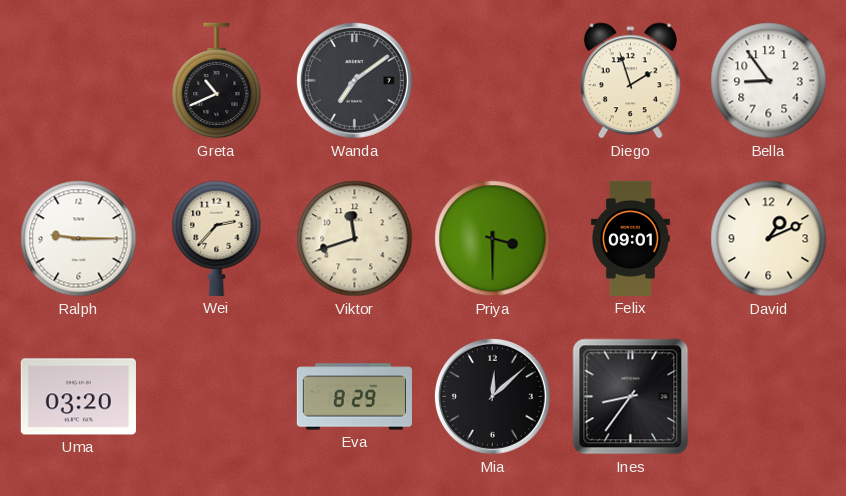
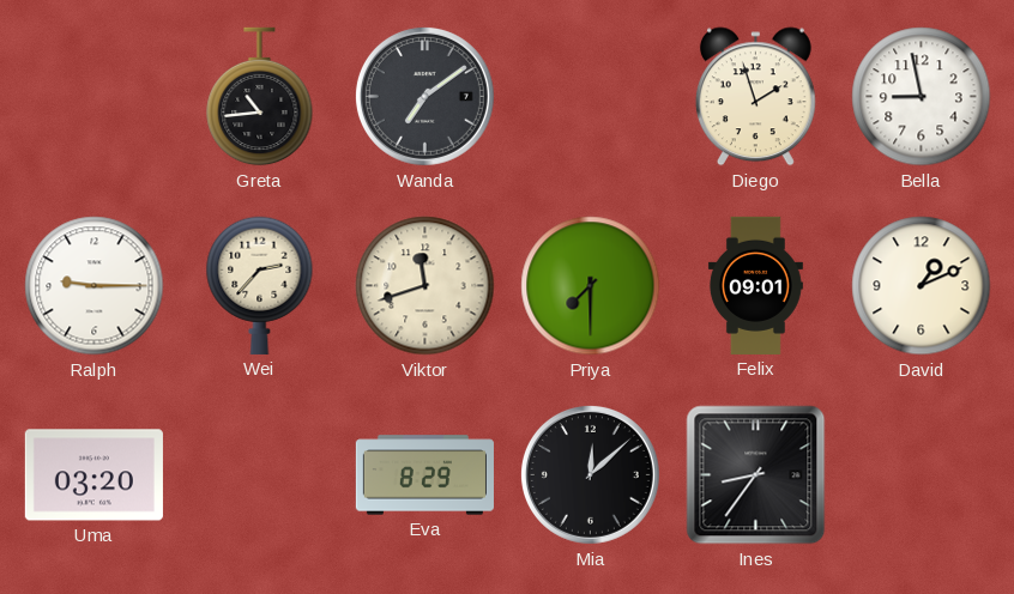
Greta: 10:41 -> 10:44 (260, 97)
Bella: 8:54 -> 8:58 (922, 97)
Priya: 3:30 -> 7:30 (591, 286)
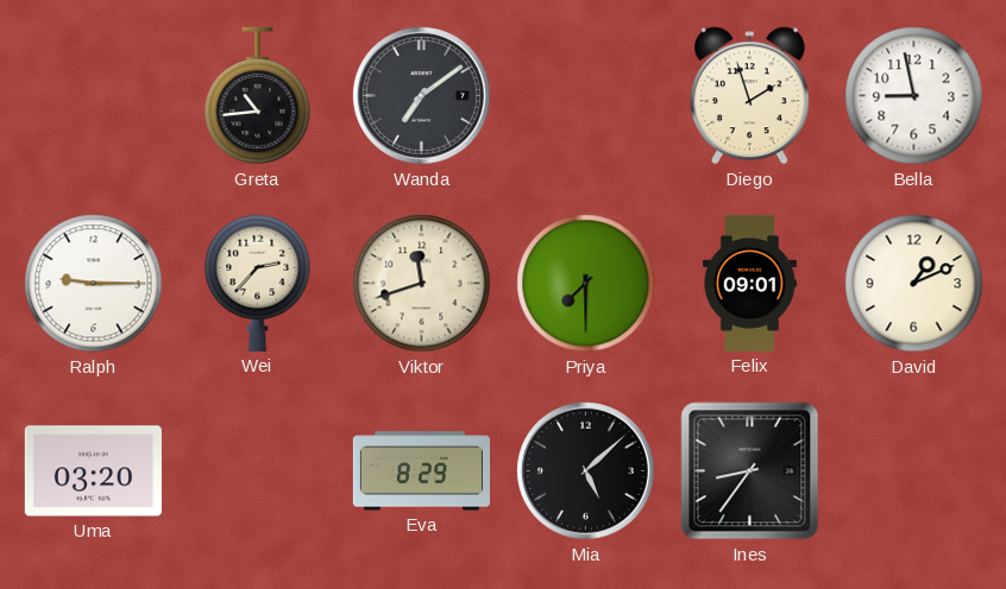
Mia: 12:08 -> 5:08 (585, 470)
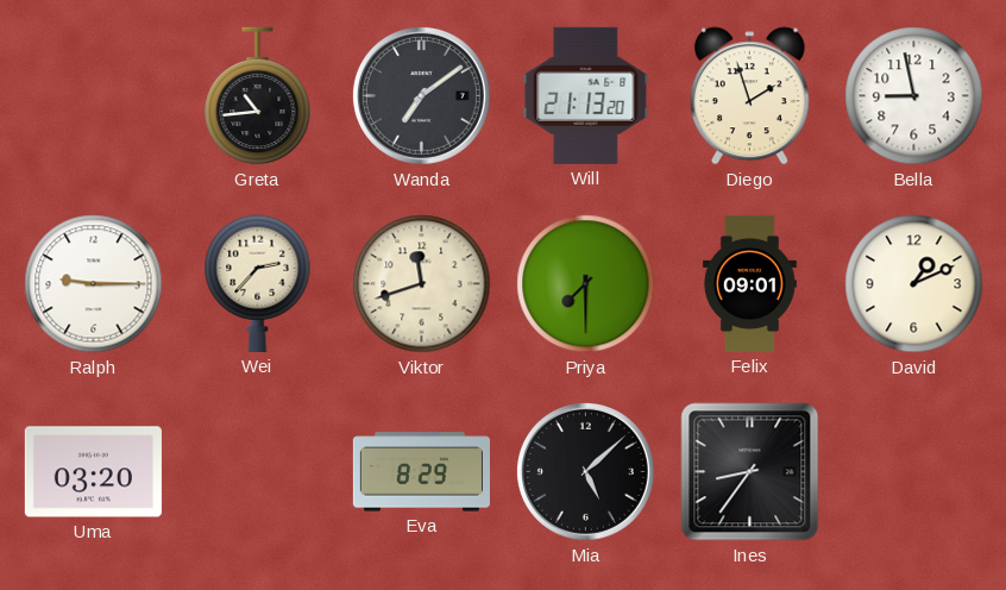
Will: none -> 21:13 (586, 95)
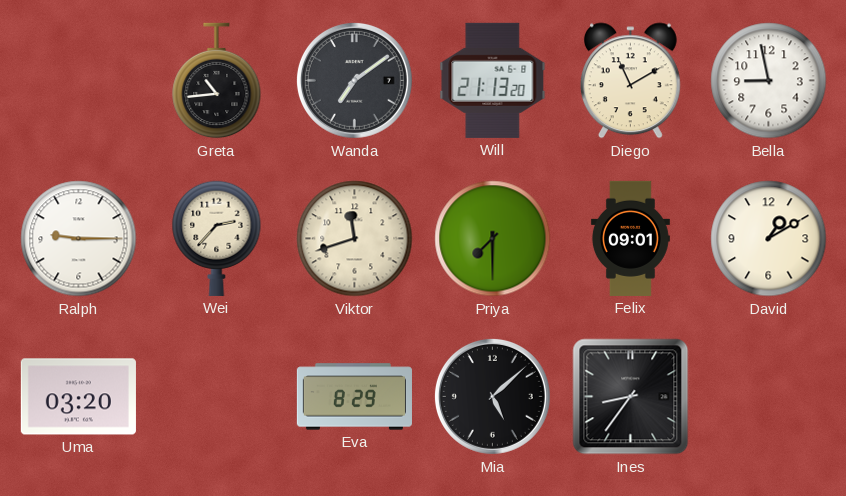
Diego: 1:57 -> 11:10 (630, 81)
David: 1:11 -> 1:10 (769, 239)
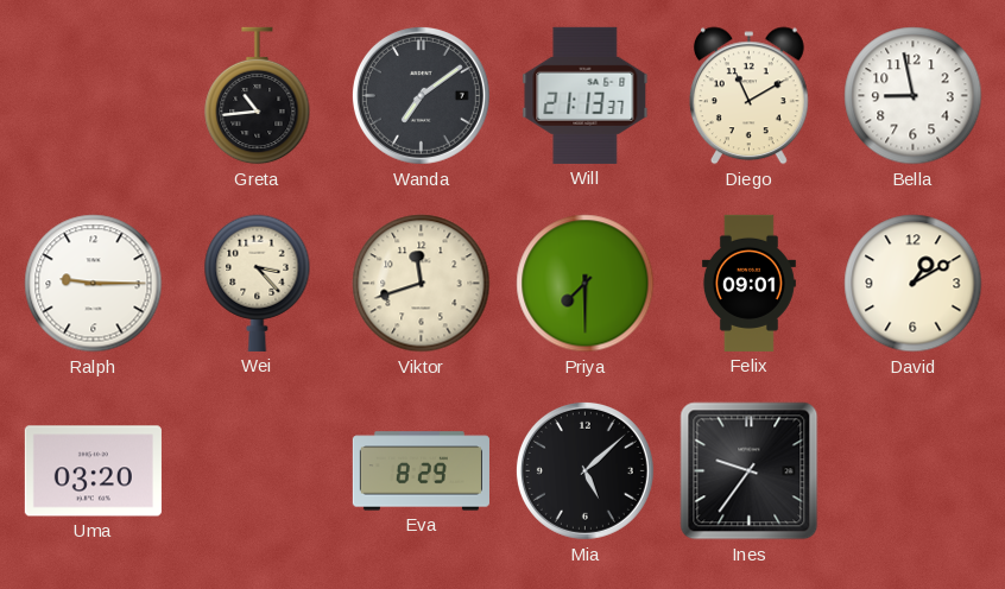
Will: 21:13:20 -> 21:13:37 (586, 95)
Wei: 2:37 -> 3:23 (258, 283)
Ines: 8:36 -> 9:36 (750, 471)
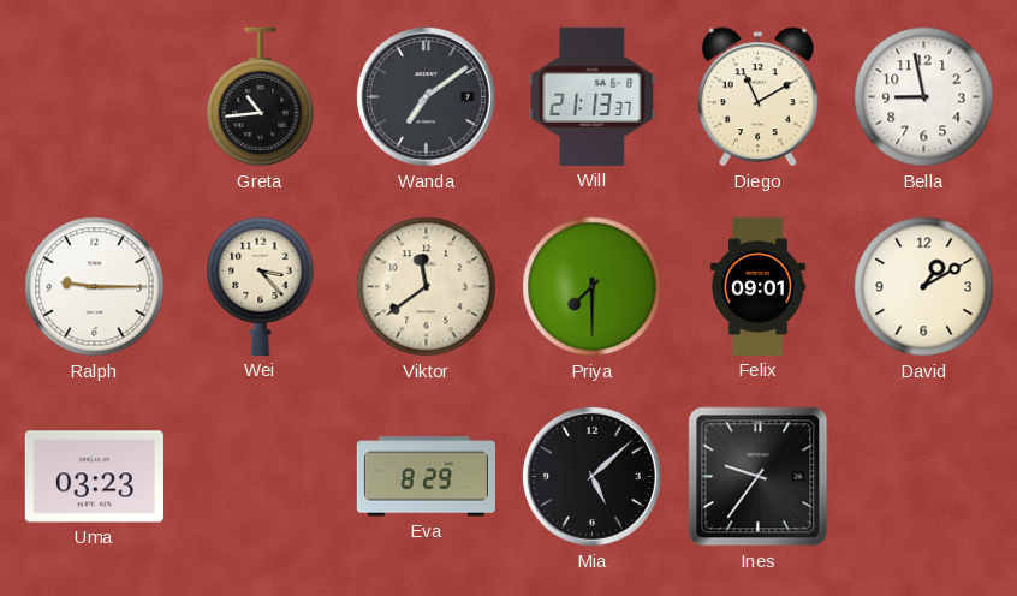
Viktor: 11:42 -> 11:39 (427, 287)
Uma: 03:20 -> 03:23 (94, 477)
